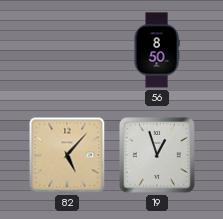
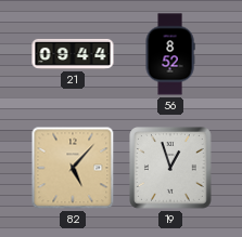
21: none -> 09:44 (73, 54)
56: 8:50 -> 8:52 (170, 54)
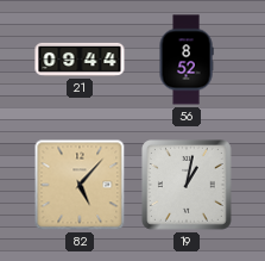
19: 12:57 -> 1:02 (188, 186)
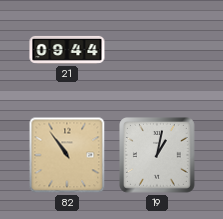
56: 8:52 -> none (187, 60)
82: 5:07 -> 10:54 (67, 155)
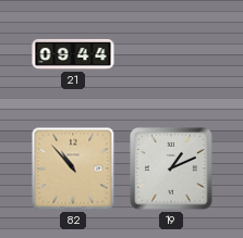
82: 10:54 -> 10:53 (73, 168)
19: 1:02 -> 1:11 (172, 170)
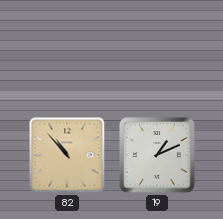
21: 09:44 -> none (73, 54)
